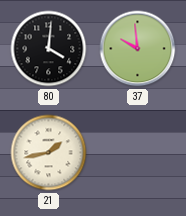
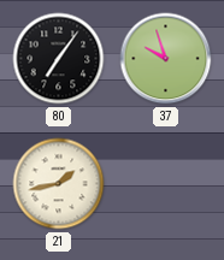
80: 4:01 -> 7:06 (59, 59)
37: 9:59 -> 9:57 (166, 59)
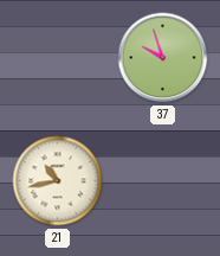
80: 7:06 -> none (59, 59)
21: 1:43 -> 10:43 (58, 181)
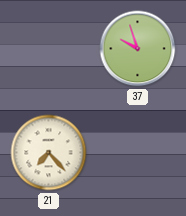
21: 10:43 -> 7:23 (49, 153)
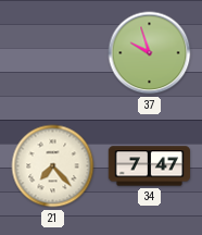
34: none -> 7:47 (149, 166)
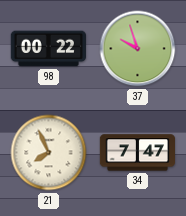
98: none -> 00:22 (48, 49)
21: 7:23 -> 7:56 (49, 153)
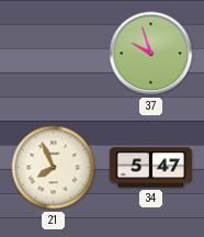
98: 00:22 -> none (48, 49)
34: 7:47 -> 5:47 (150, 168)
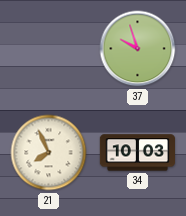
34: 5:47 -> 10:03 (137, 153)
